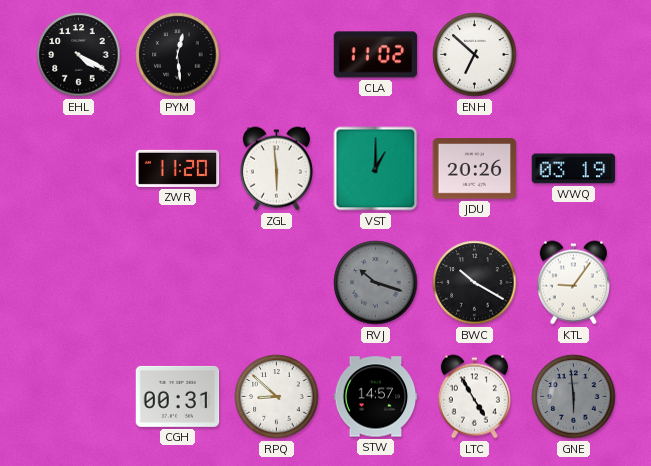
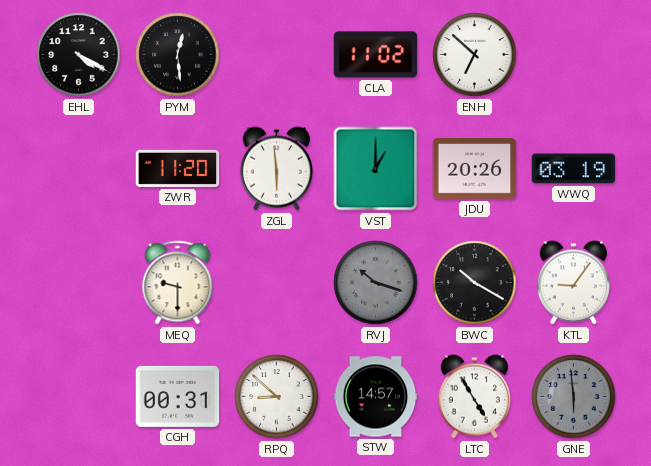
MEQ: none -> 9:30 (178, 283)
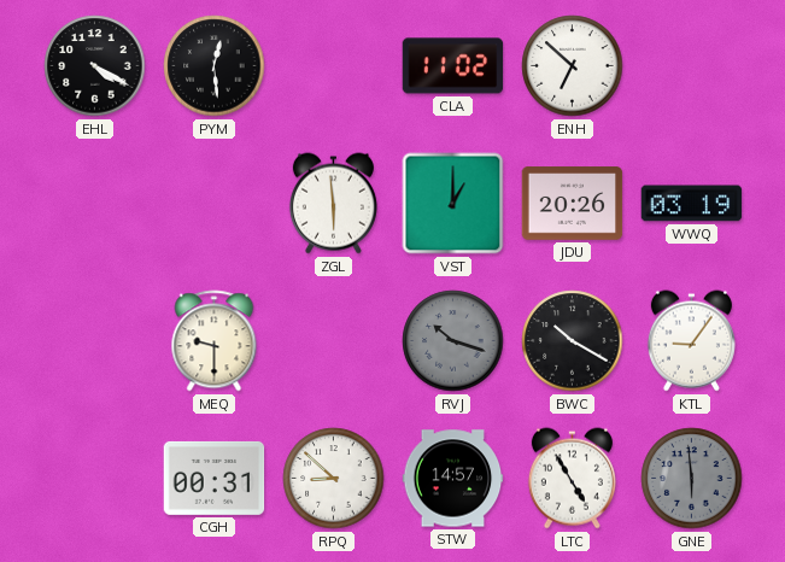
ZWR: 11:20 -> none (178, 168)
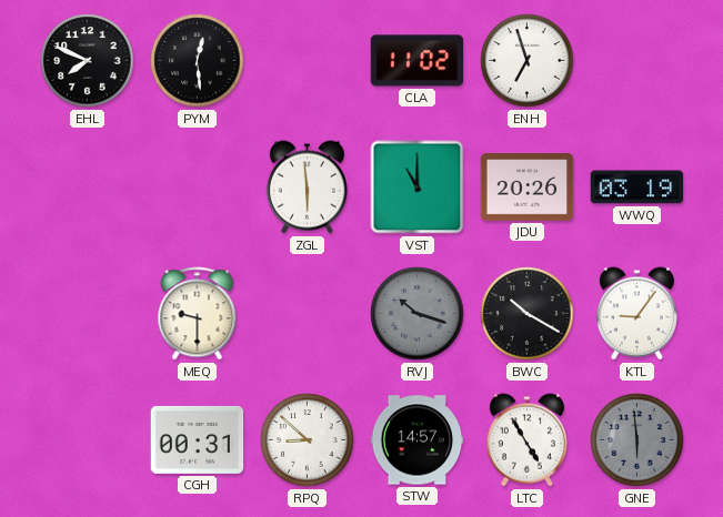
EHL: 4:20 -> 7:49 (88, 61)
ENH: 6:52 -> 6:57 (528, 61)
VST: 1:00 -> 11:00 (418, 187)
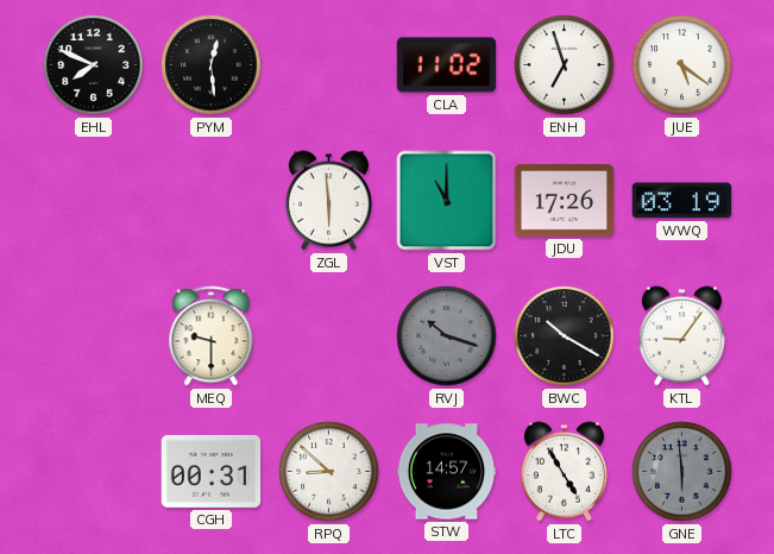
JUE: none -> 5:21 (682, 65)
JDU: 20:26 -> 17:26 (565, 201)
